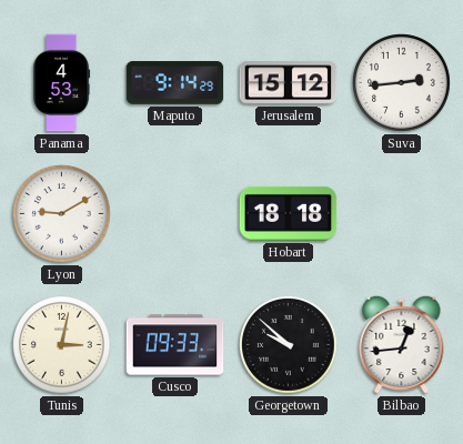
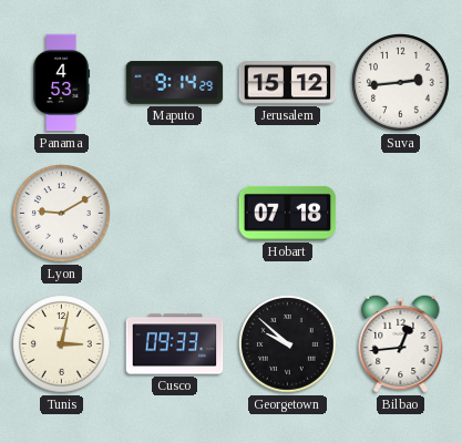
Hobart: 18:18 -> 07:18 (288, 213)
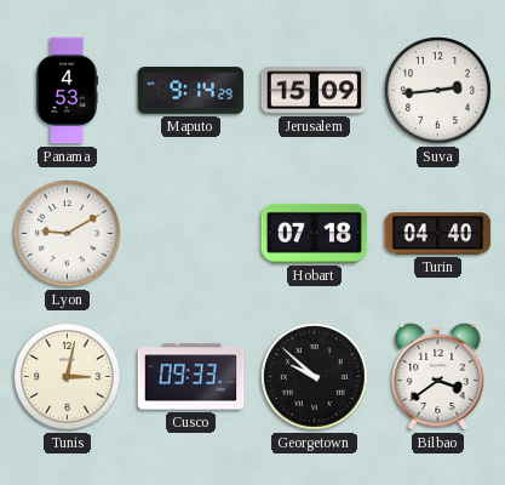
Jerusalem: 15:12 -> 15:09 (315, 91)
Turin: none -> 04:40 (438, 234)
Bilbao: 12:44 -> 3:39 (438, 376)
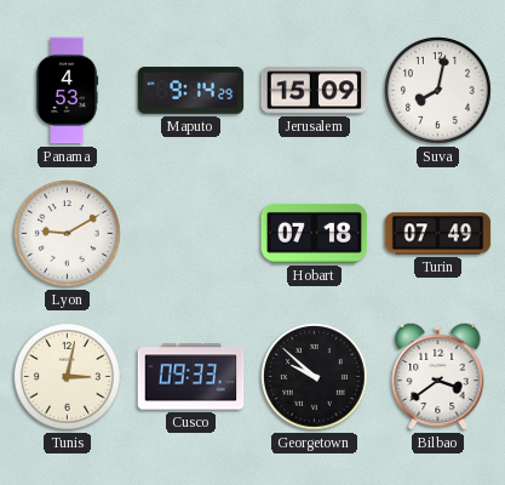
Suva: 2:44 -> 8:02 (438, 91)
Turin: 04:40 -> 07:49 (438, 234)
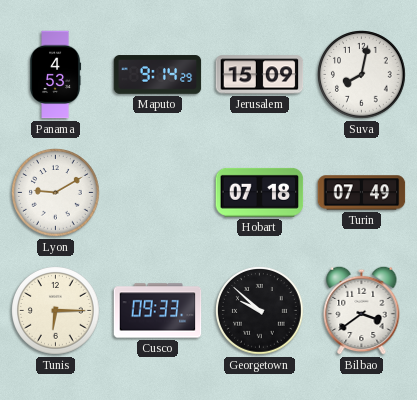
Tunis: 3:02 -> 6:15 (56, 311)
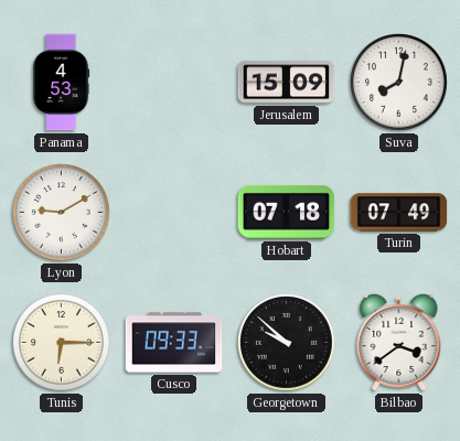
Maputo: 9:14 -> none (158, 75)
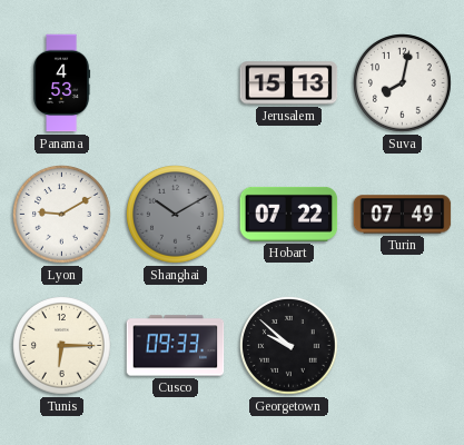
Jerusalem: 15:09 -> 15:13 (289, 83)
Shanghai: none -> 10:10 (176, 215)
Hobart: 07:18 -> 07:22 (289, 214)
Bilbao: 3:39 -> none (399, 342)
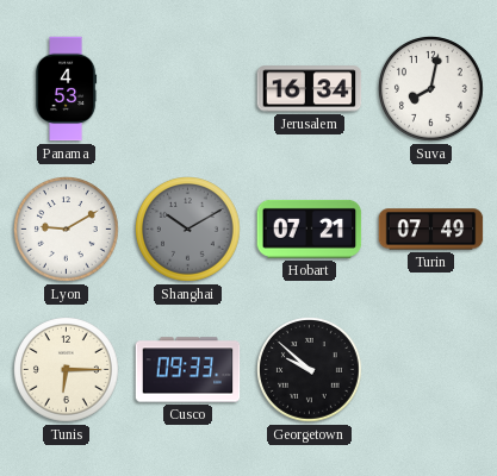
Jerusalem: 15:13 -> 16:34 (310, 89)
Hobart: 07:22 -> 07:21 (310, 228)
